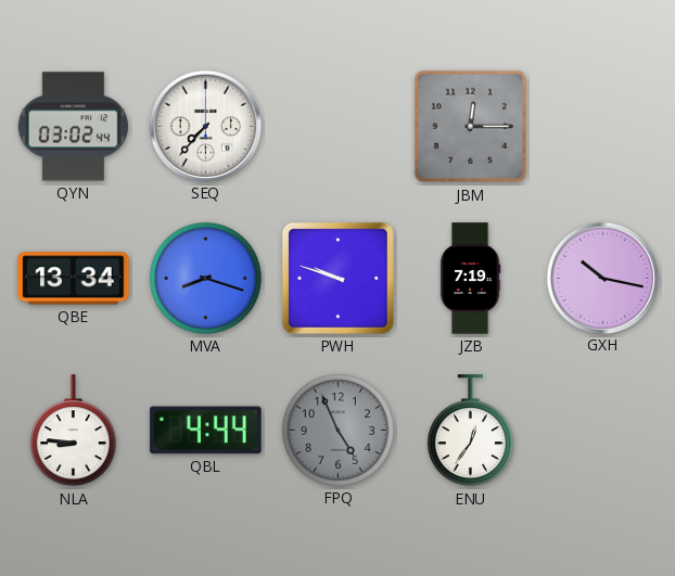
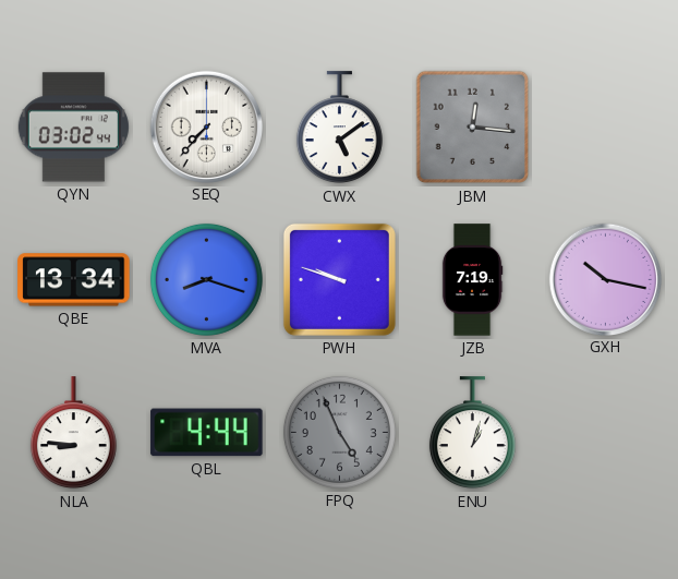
CWX: none -> 5:09 (339, 128)
JBM: 12:15 -> 12:16 (473, 128)
ENU: 12:36 -> 1:03 (472, 433)
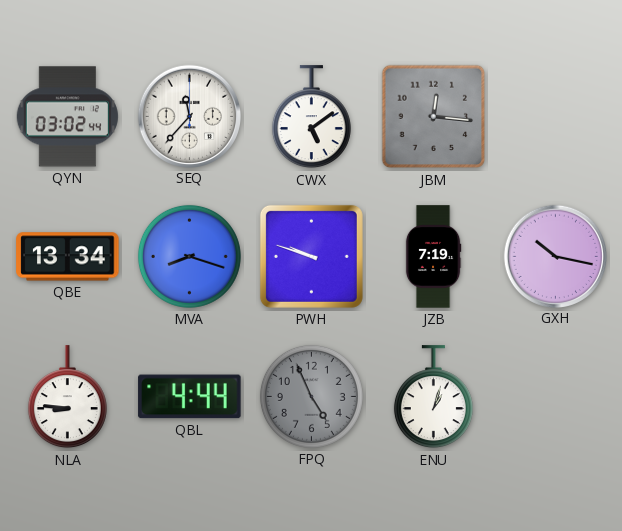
SEQ: 7:37 -> 11:37 (189, 116)
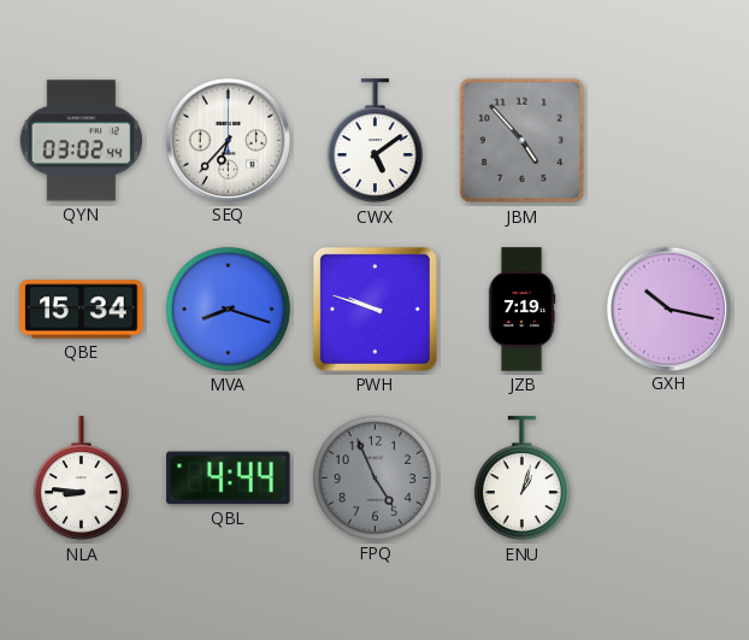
SEQ: 11:37 -> 6:37 (228, 140)
JBM: 12:16 -> 4:53 (523, 141)
QBE: 13:34 -> 15:34 (82, 310)
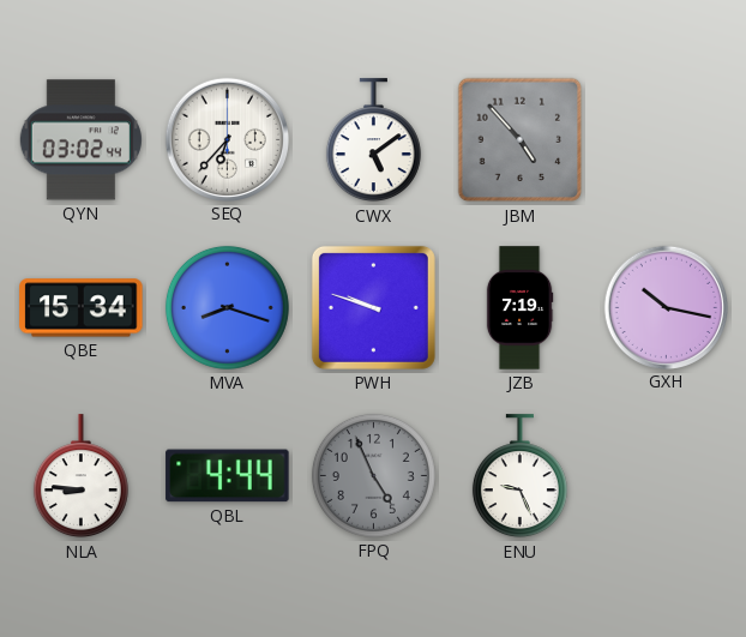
ENU: 1:03 -> 9:26 (519, 476)
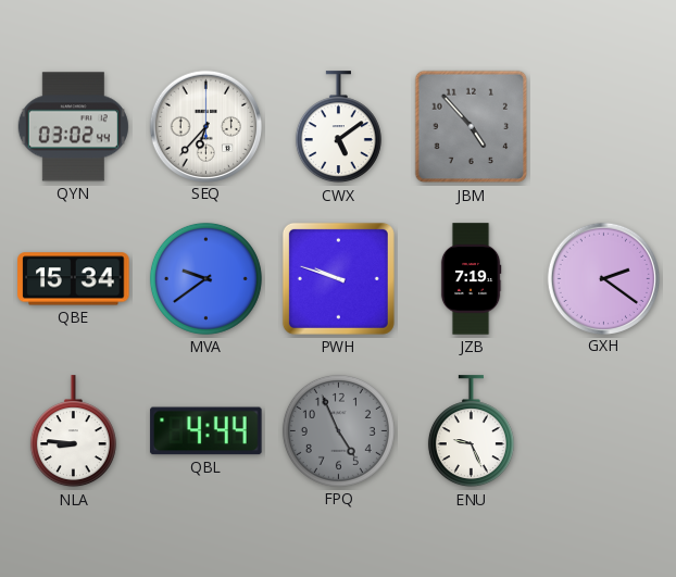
MVA: 8:18 -> 9:39 (205, 278)
GXH: 10:17 -> 2:21 (603, 278)
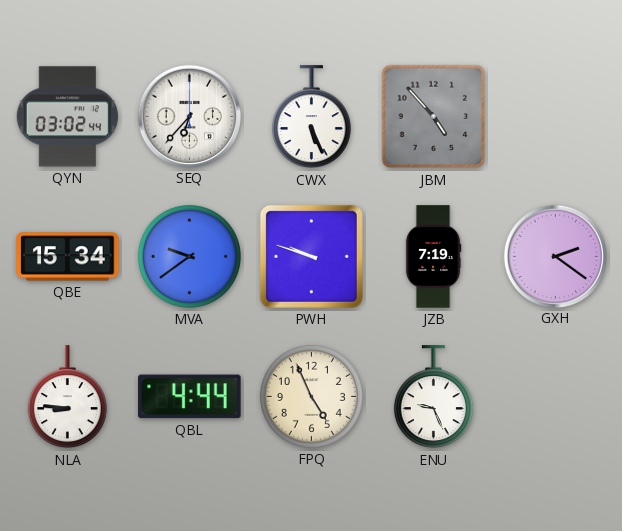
CWX: 5:09 -> 5:26 (311, 117)
FPQ dial: grey -> cream (311, 396)
